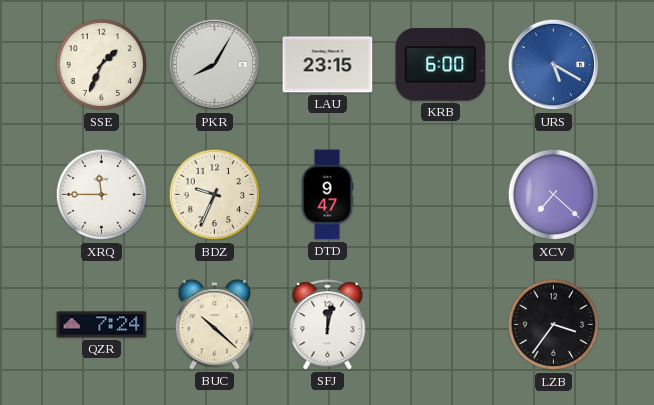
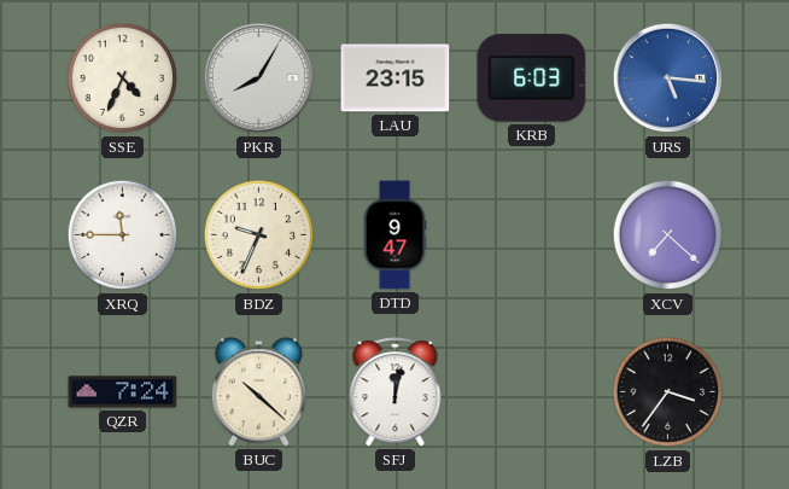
SSE: 1:34 -> 4:34 (123, 78)
KRB: 6:00 -> 6:03 (532, 78)
URS: 5:20 -> 5:16 (668, 78)
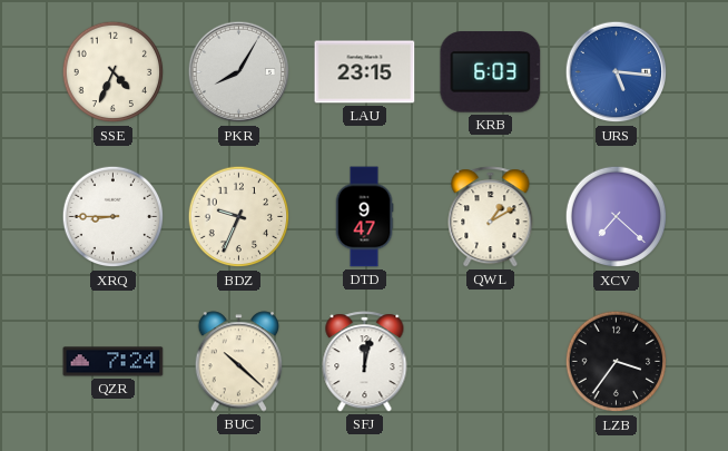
XRQ: 11:45 -> 8:45 (114, 217)
QWL: none -> 1:10 (491, 217)
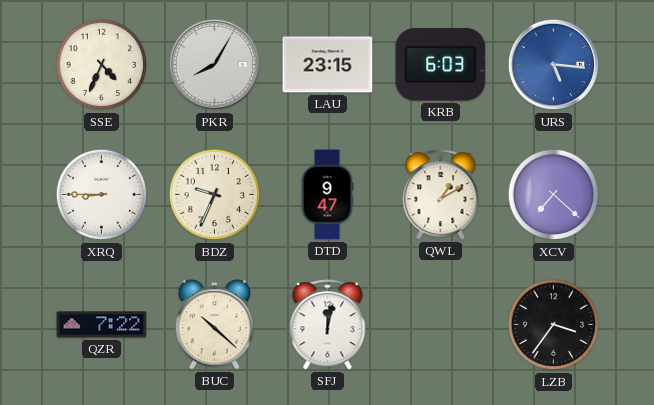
QZR: 7:24 -> 7:22 (102, 325)
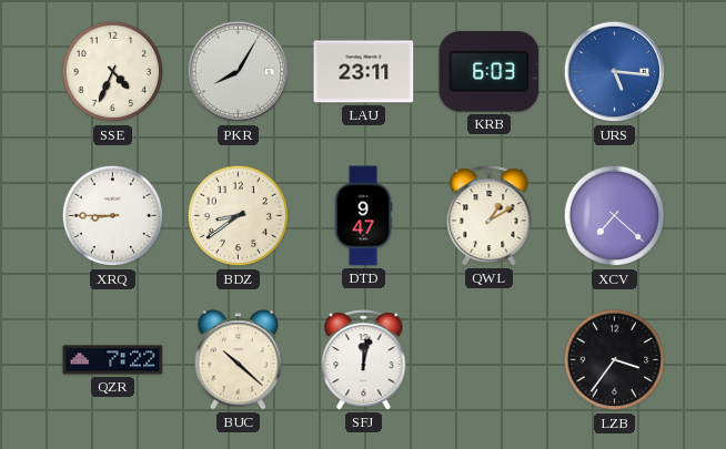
LAU: 23:15 -> 23:11 (364, 72)
BDZ: 9:34 -> 8:39 (239, 216)
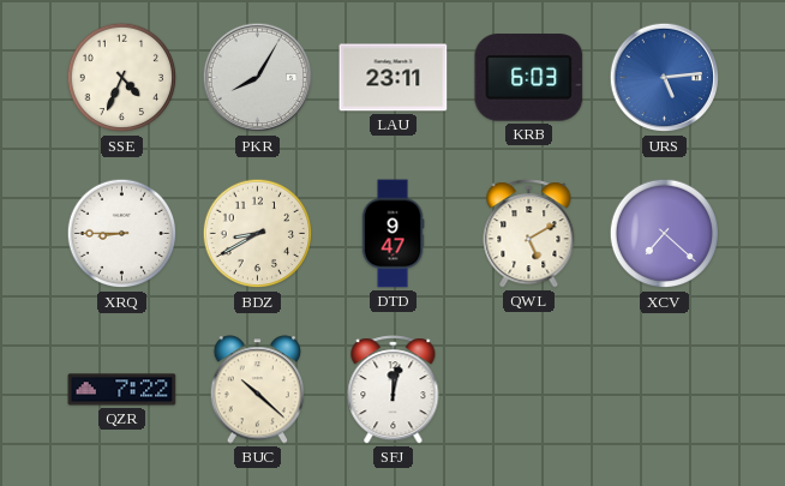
URS: 5:16 -> 5:14 (665, 78)
BDZ: 8:39 -> 8:40 (258, 234)
QWL: 1:10 -> 5:10 (529, 234)
LZB: 3:36 -> none (615, 360)
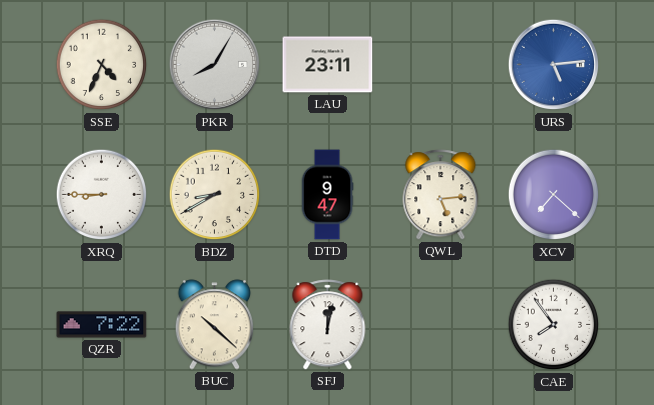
KRB: 6:03 -> none (529, 78)
QWL: 5:10 -> 5:14 (441, 195)
CAE: none -> 7:54 (554, 325)
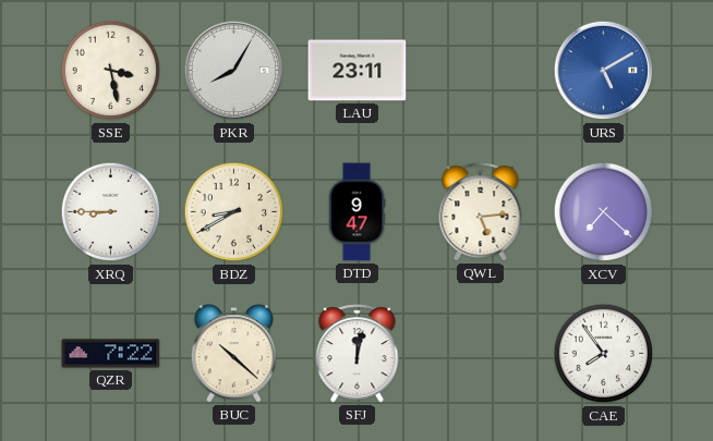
SSE: 4:34 -> 3:28 (111, 71)
URS: 5:14 -> 5:10 (604, 71)
